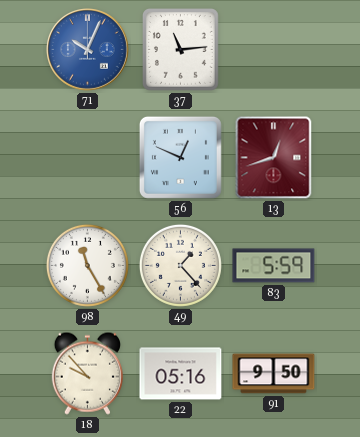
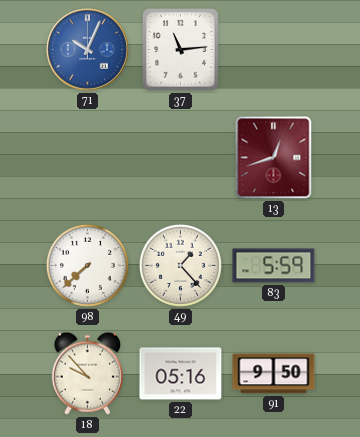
56: 12:49 -> none (180, 157)
98: 11:25 -> 7:38 (87, 265)
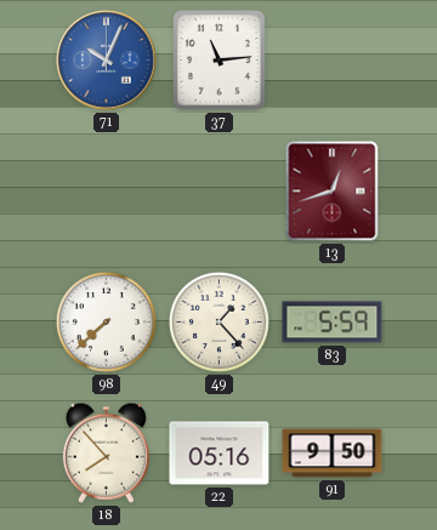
18: 9:53 -> 7:53 (106, 452)
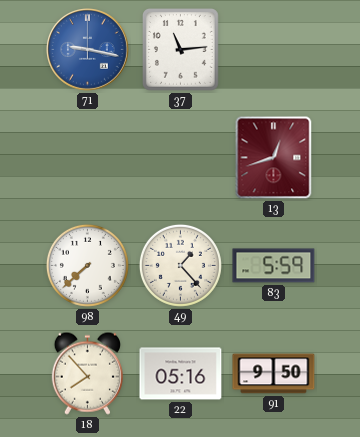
71: 10:04 -> 9:17 (88, 50)
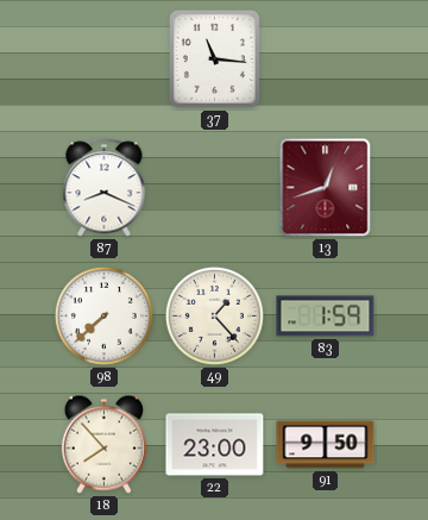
71: 9:17 -> none (88, 50)
37: 11:14 -> 11:16 (215, 59)
87: none -> 8:19 (105, 188)
83: 5:59 -> 1:59 (326, 317)
22: 05:16 -> 23:00 (215, 445)
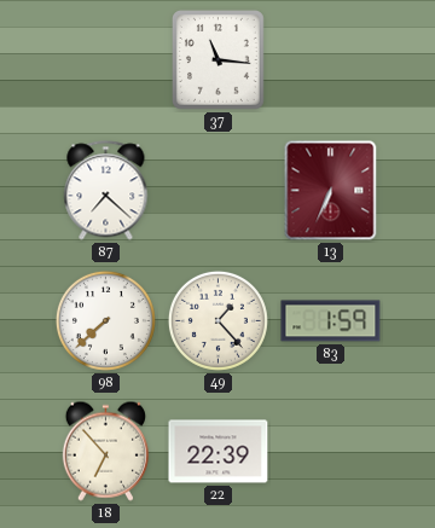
87: 8:19 -> 7:22 (106, 191)
13: 12:42 -> 6:34 (331, 191)
18: 7:53 -> 6:53 (105, 451)
22: 23:00 -> 22:39 (219, 452)
91: 9:50 -> none (326, 445)
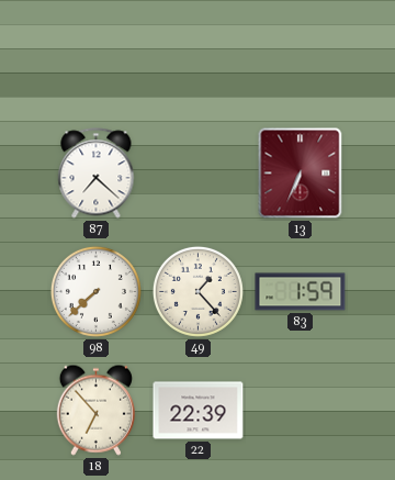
37: 11:16 -> none (219, 60)
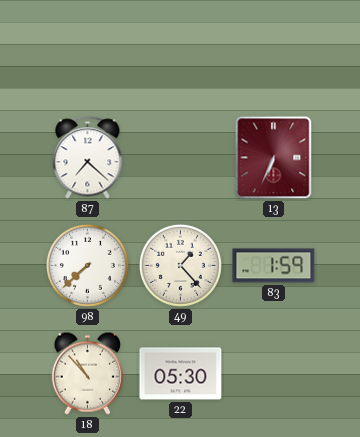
18: 6:53 -> 10:53 (87, 373)
22: 22:39 -> 05:30 (181, 374)
